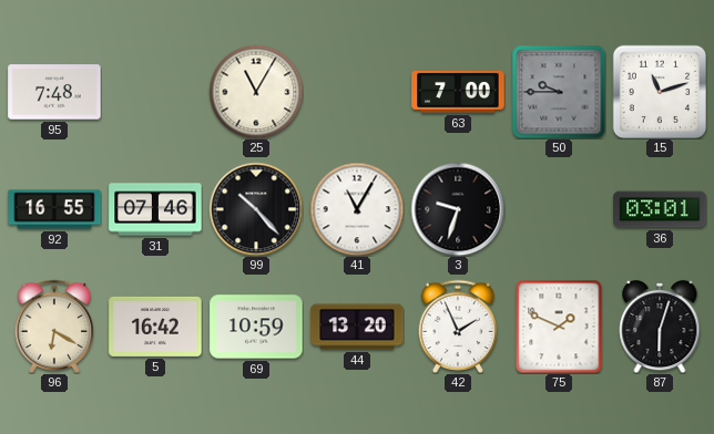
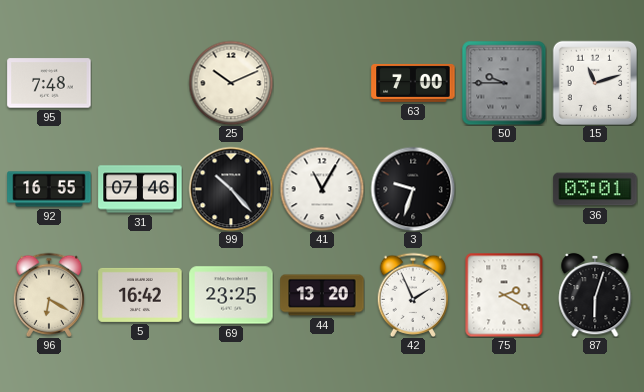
25: 11:05 -> 10:11 (231, 83)
69: 10:59 -> 23:25 (231, 295)
75: 1:49 -> 2:20 (504, 295)
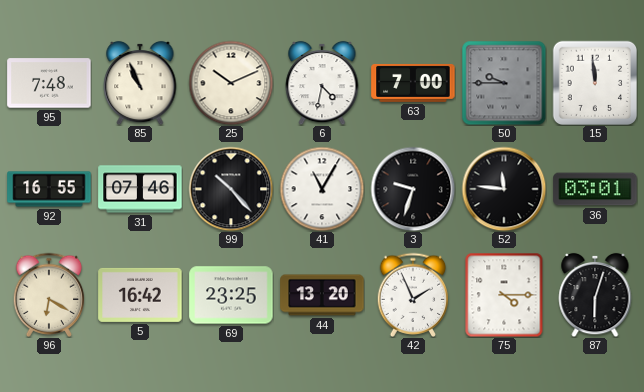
85: none -> 10:56 (140, 83)
6: none -> 4:32 (322, 83)
15: 11:12 -> 11:59 (594, 82)
52: none -> 11:46 (504, 189)
75: 2:20 -> 4:15 (504, 295)
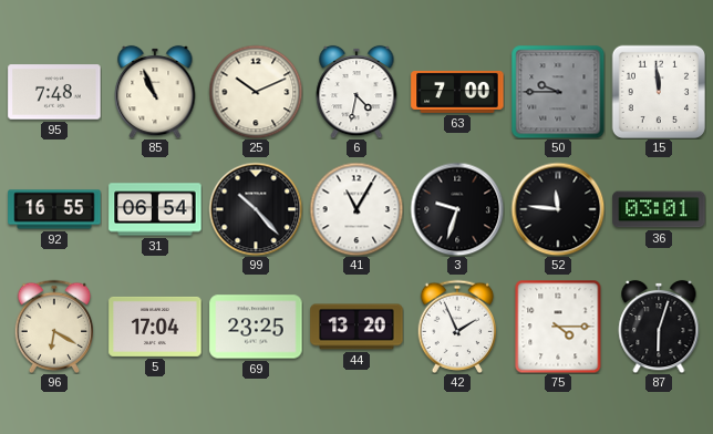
31: 07:46 -> 06:54 (155, 209)
5: 16:42 -> 17:04 (155, 327)
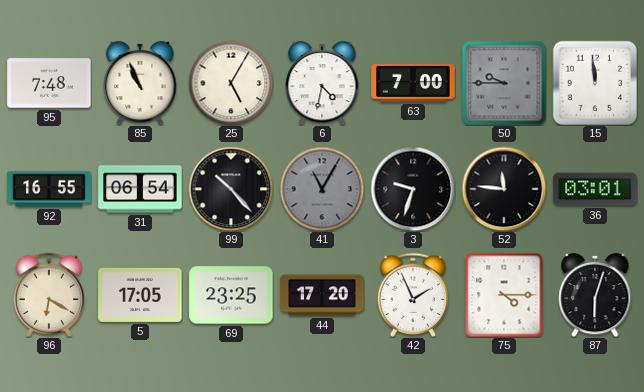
25: 10:11 -> 5:05 (231, 83)
41 dial: white -> grey (322, 189)
5: 17:04 -> 17:05 (140, 295)
44: 13:20 -> 17:20 (322, 295)
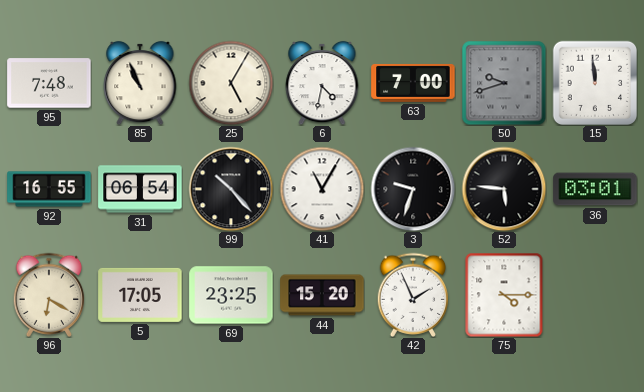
50: 9:45 -> 9:42 (504, 83)
41 dial: grey -> white (322, 189)
52: 11:46 -> 5:46 (504, 189)
44: 17:20 -> 15:20 (322, 295)
87: 6:03 -> none (595, 295)
